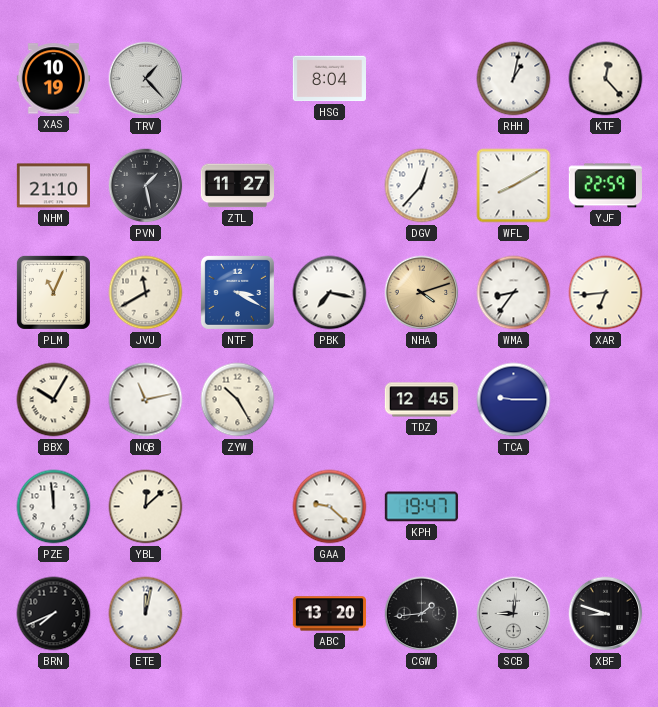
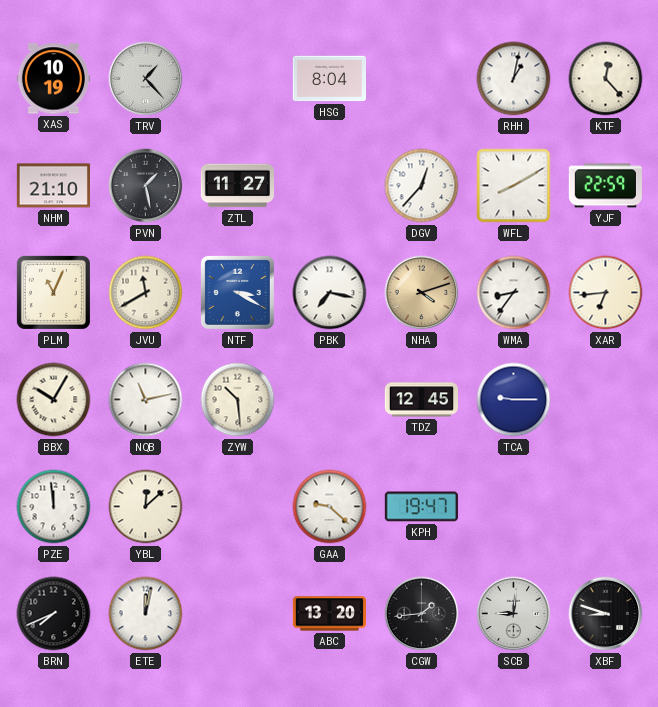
ZYW: 10:25 -> 10:29 (238, 400)
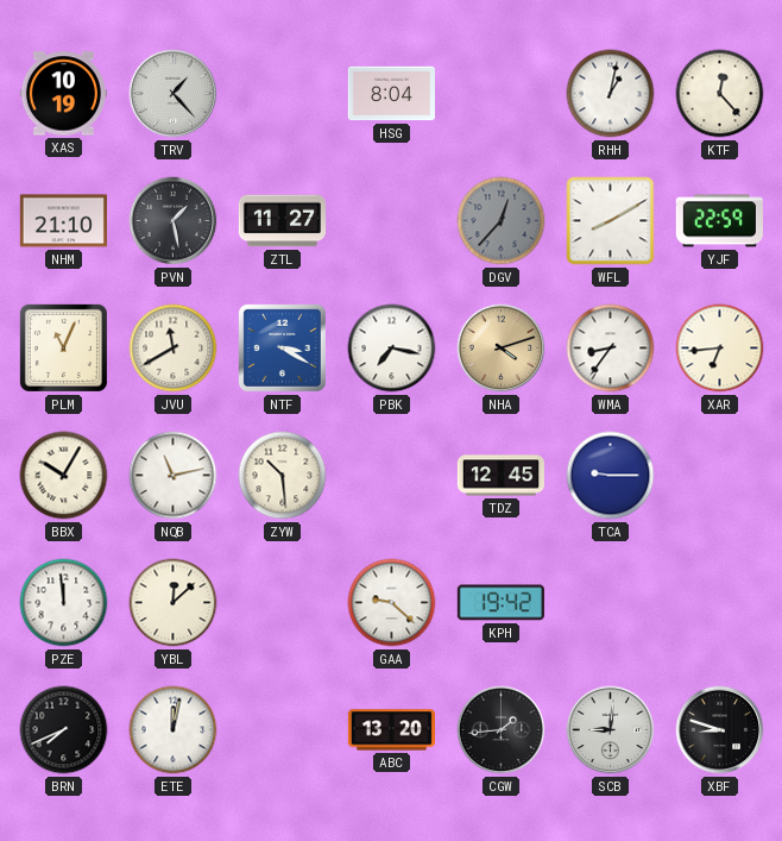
DGV dial: white -> grey (502, 221)
KPH: 19:47 -> 19:42 (500, 603)
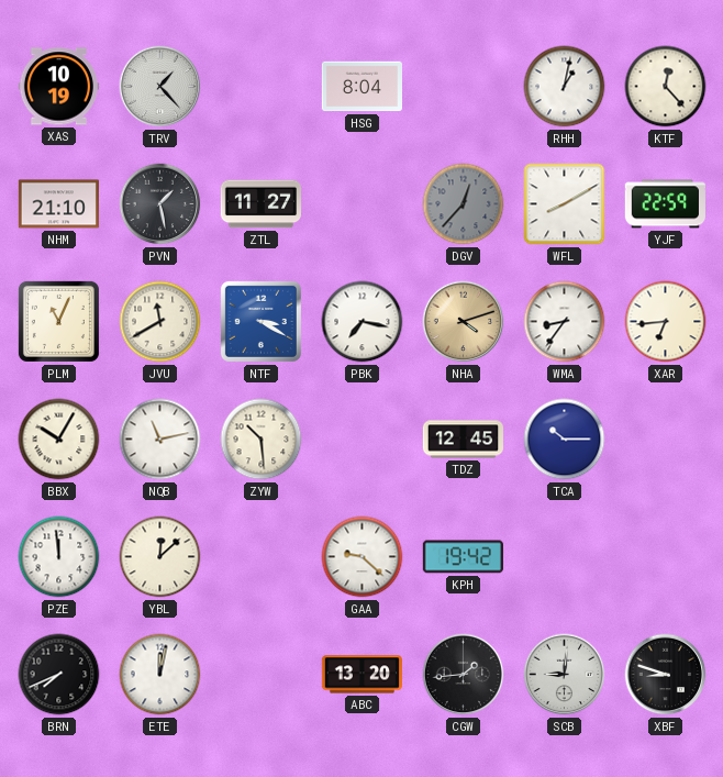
TCA: 9:15 -> 10:15 (565, 440)
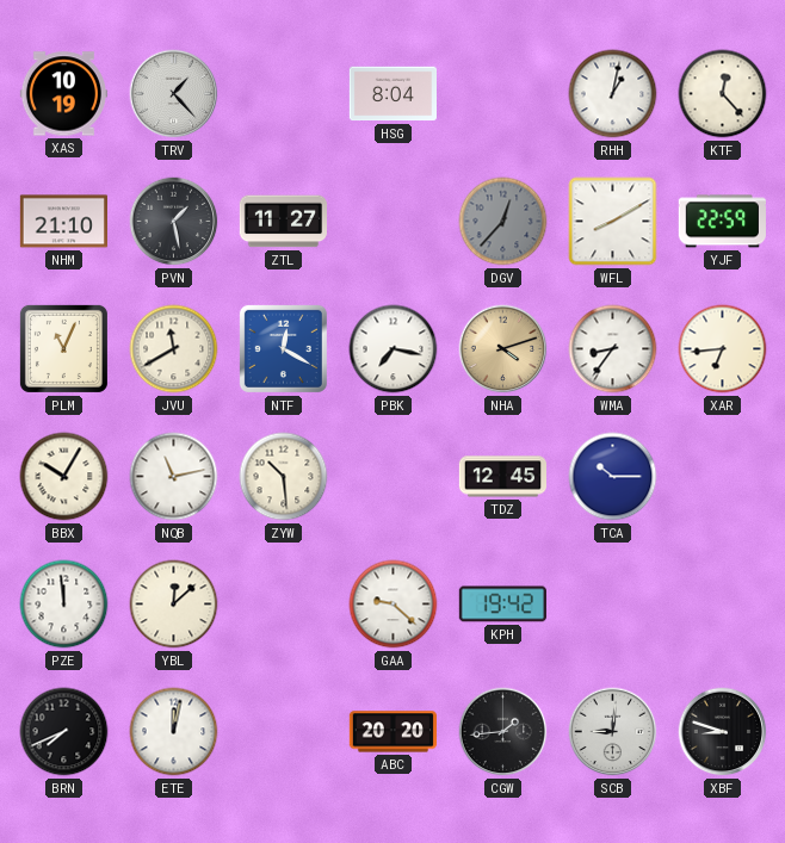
NTF: 3:20 -> 12:20 (283, 348)
ABC: 13:20 -> 20:20 (392, 732)
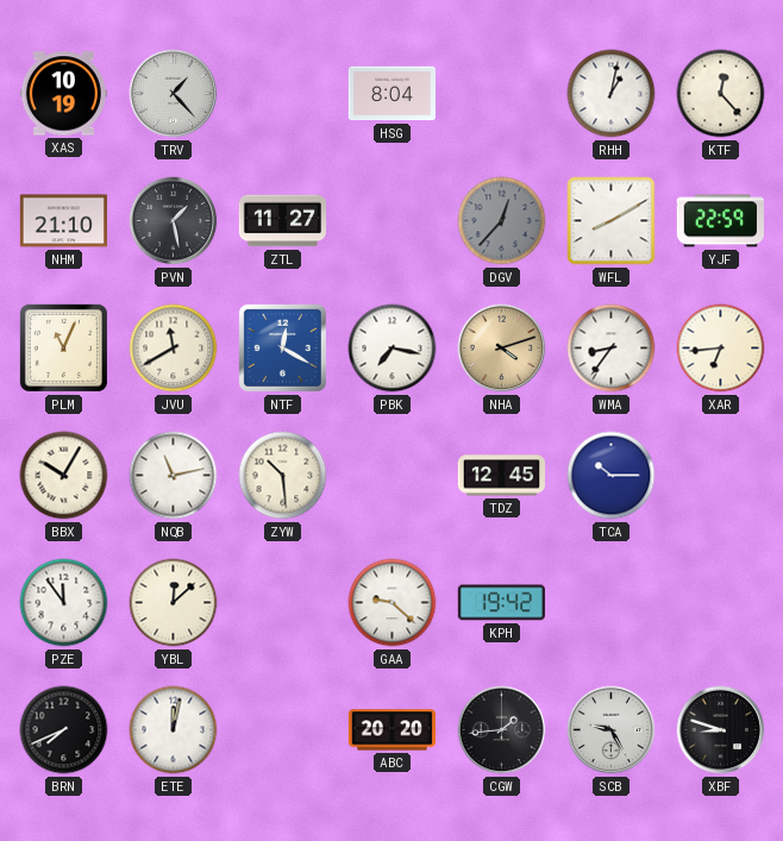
PZE: 11:59 -> 11:54 (64, 603)
SCB: 9:01 -> 9:25 (612, 730)
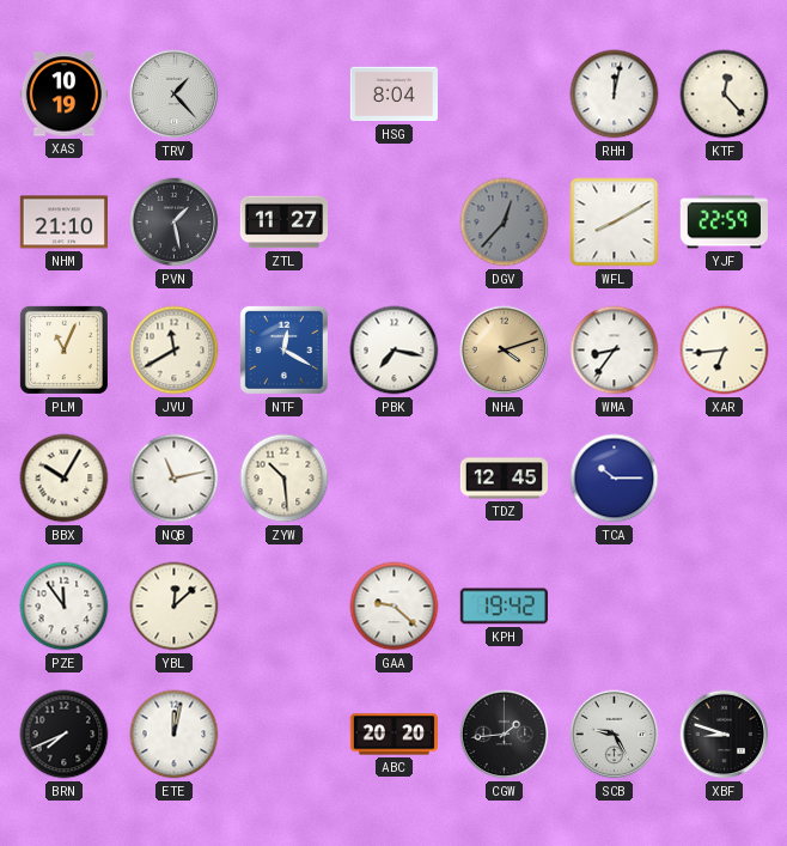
RHH: 1:02 -> 12:02 (615, 95)
